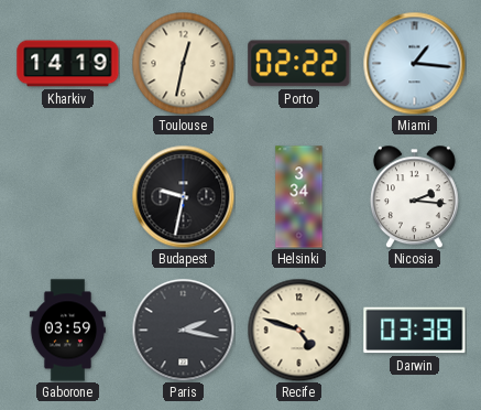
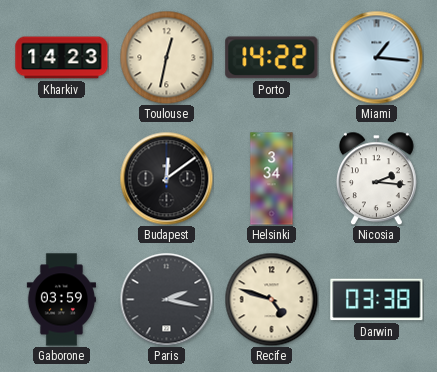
Kharkiv: 14:19 -> 14:23 (62, 58)
Porto: 02:22 -> 14:22 (272, 58)
Budapest: 9:32 -> 12:09 (166, 178)
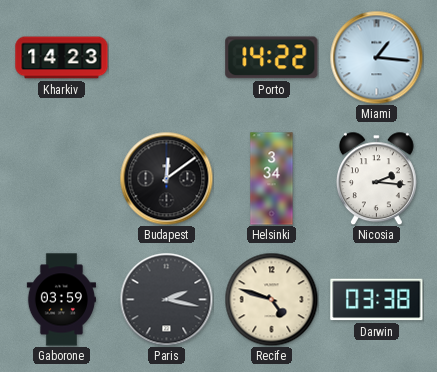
Toulouse: 12:32 -> none (166, 57)
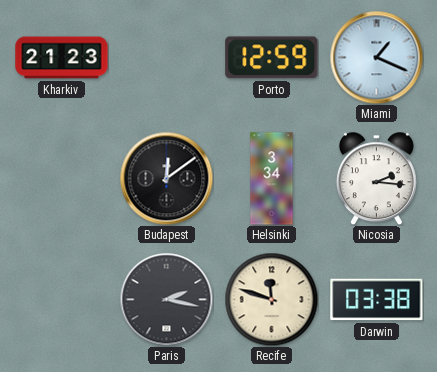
Kharkiv: 14:23 -> 21:23 (62, 58)
Porto: 14:22 -> 12:59 (272, 58)
Miami: 1:16 -> 1:19 (376, 57)
Gaborone: 03:59 -> none (61, 300)
Recife: 4:48 -> 11:48 (271, 299)
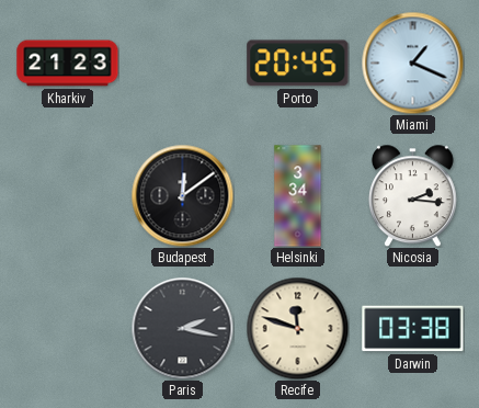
Porto: 12:59 -> 20:45 (298, 64)
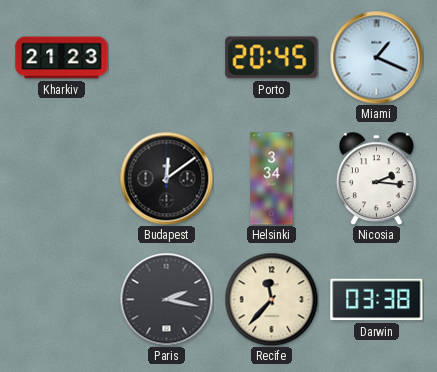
Recife: 11:48 -> 11:37 (271, 299)
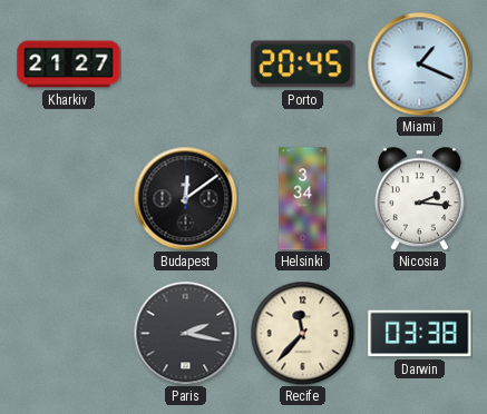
Kharkiv: 21:23 -> 21:27 (69, 65)
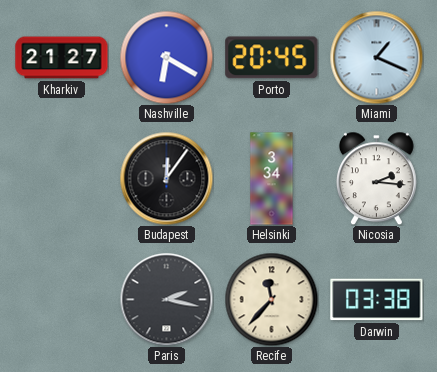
Nashville: none -> 6:20 (166, 57)
Budapest: 12:09 -> 12:06 (166, 178)
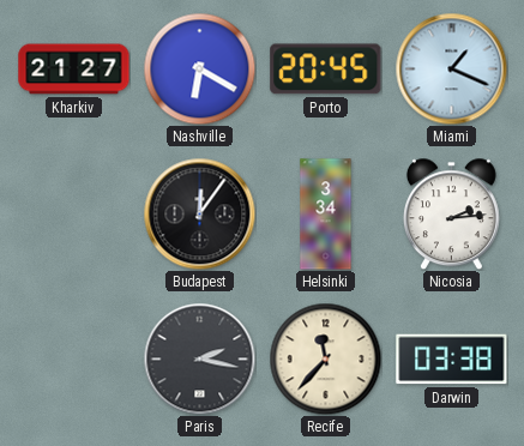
Nicosia: 2:16 -> 2:14 (451, 213)
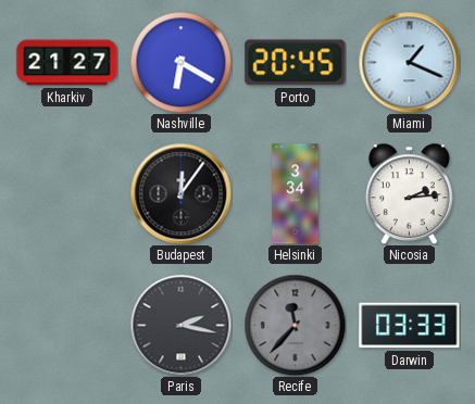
Recife dial: cream -> grey (295, 325)
Darwin: 03:38 -> 03:33 (410, 326)
